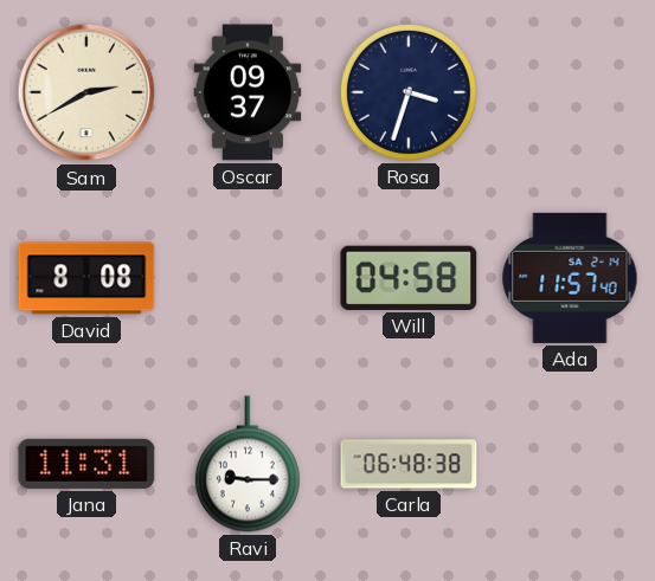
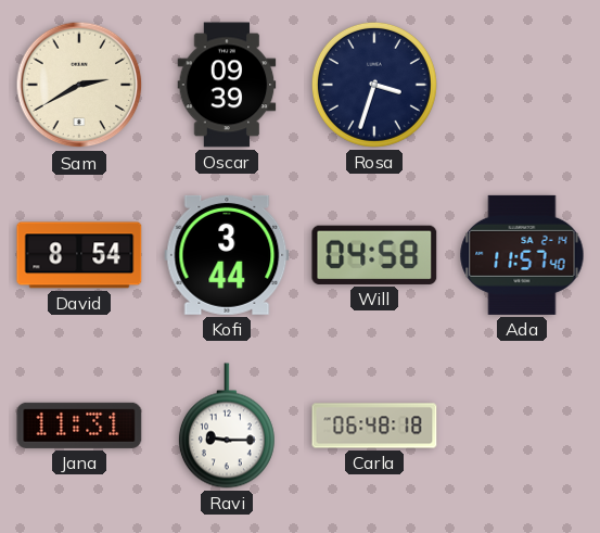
Oscar: 09:37 -> 09:39 (227, 85)
David: 8:08 -> 8:54 (79, 255)
Kofi: none -> 3:44 (227, 255)
Carla: 06:48:38 -> 06:48:18 (374, 426)
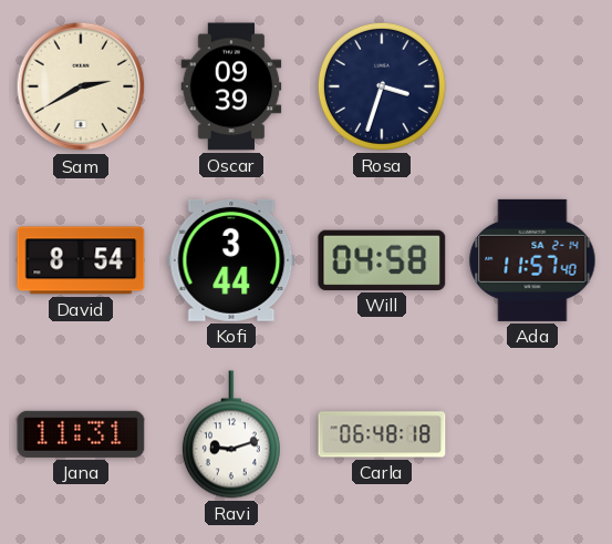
Ravi: 9:15 -> 9:12 (231, 434)
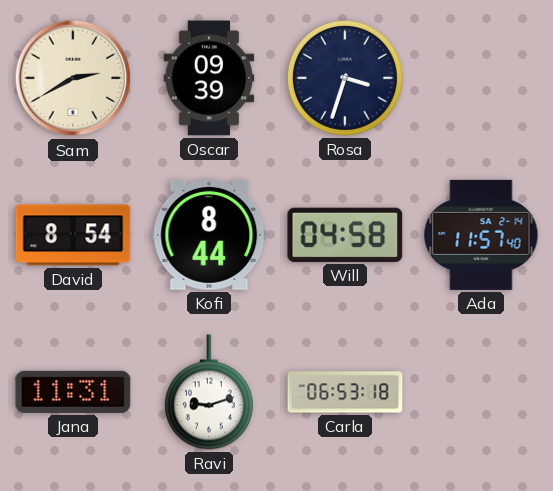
Kofi: 3:44 -> 8:44 (209, 235)
Carla: 06:48 -> 06:53 (345, 392)
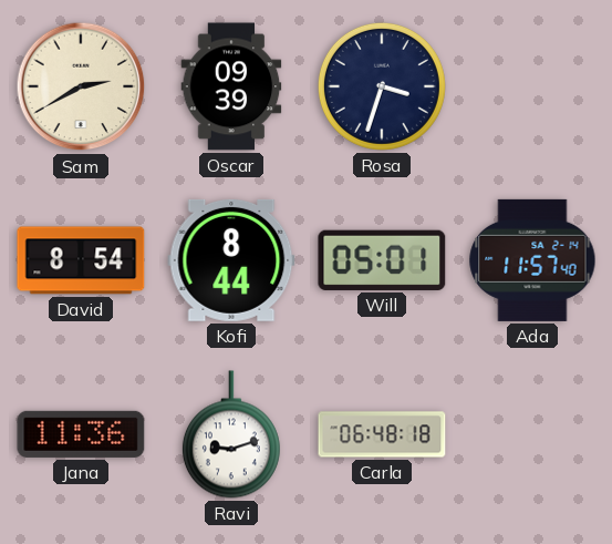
Will: 04:58 -> 05:01 (382, 260)
Jana: 11:31 -> 11:36 (81, 434)
Carla: 06:53 -> 06:48 (382, 434)
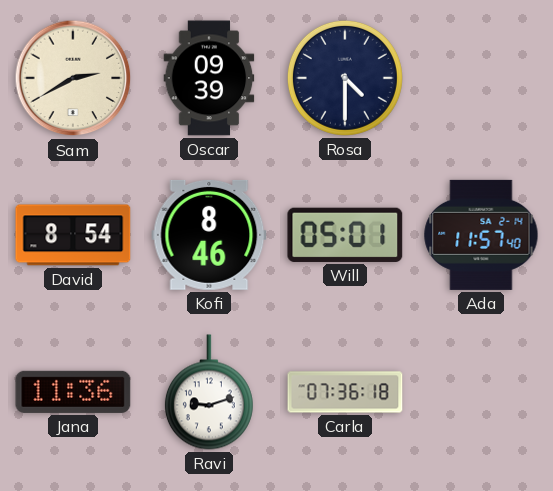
Rosa: 3:33 -> 4:30 (345, 78)
Kofi: 8:44 -> 8:46 (209, 235)
Carla: 06:48 -> 07:36 (345, 392)
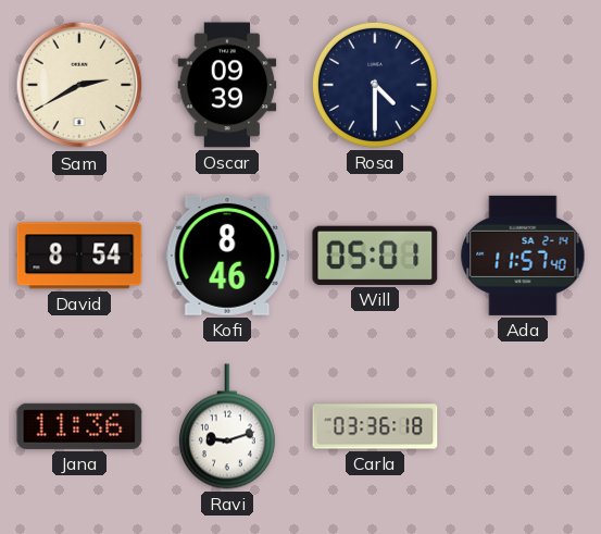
Carla: 07:36 -> 03:36 (375, 426)
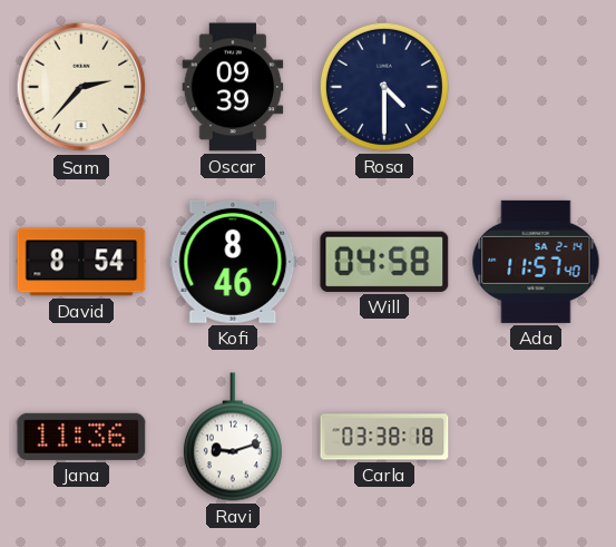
Sam: 2:40 -> 2:37 (81, 87)
Will: 05:01 -> 04:58 (384, 262)
Carla: 03:36 -> 03:38 (384, 437)
